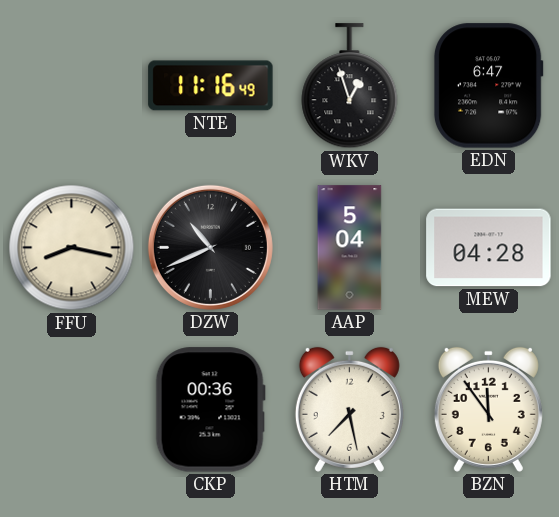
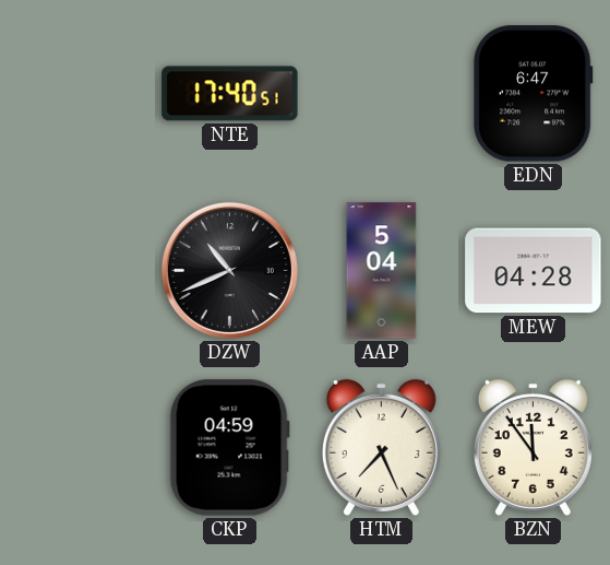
NTE: 11:16 -> 17:40 (230, 94)
WKV: 12:57 -> none (350, 86)
FFU: 8:17 -> none (72, 248)
CKP: 00:36 -> 04:59 (229, 448)
HTM: 7:28 -> 7:26 (381, 447)
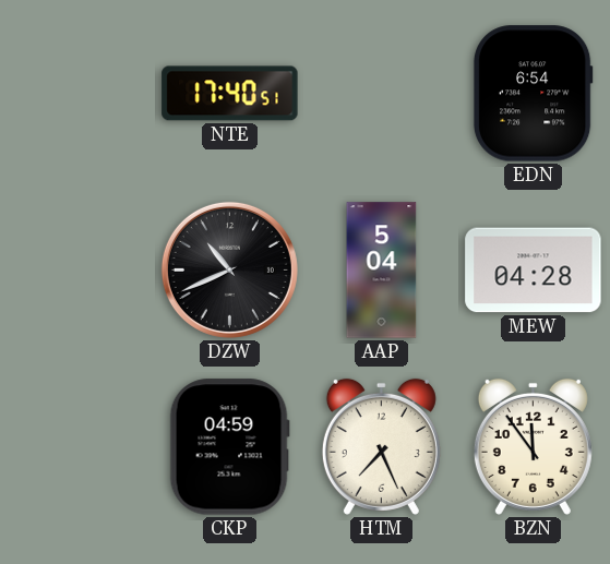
EDN: 6:47 -> 6:54 (533, 94)
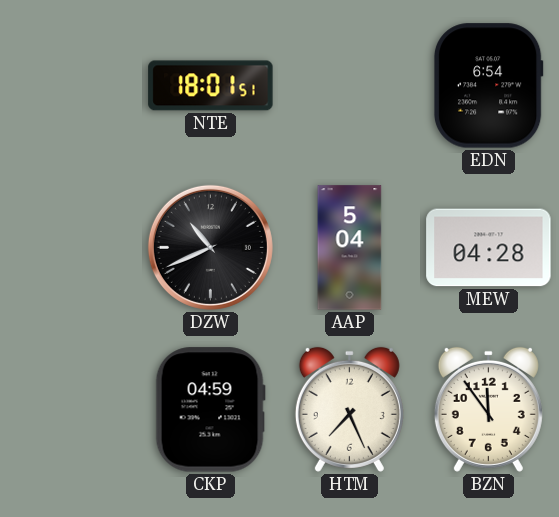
NTE: 17:40 -> 18:01 (211, 86)
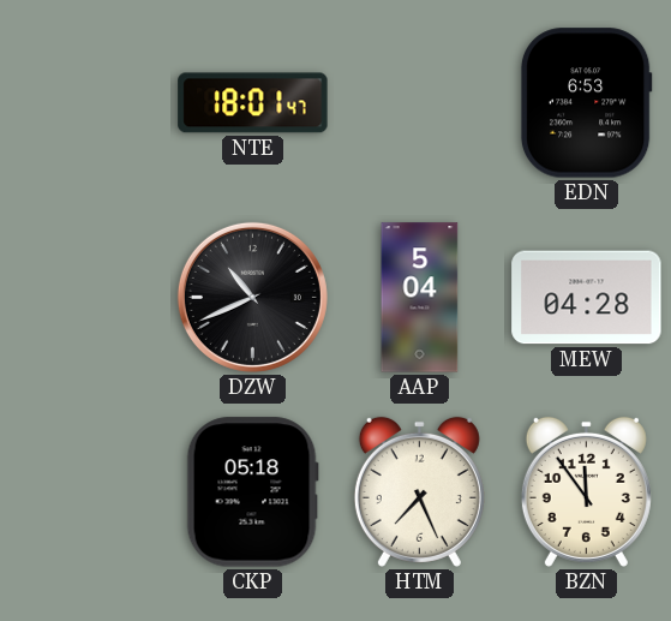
NTE: 18:01:51 -> 18:01:47 (253, 103)
EDN: 6:54 -> 6:53 (586, 103)
CKP: 04:59 -> 05:18 (252, 492)
